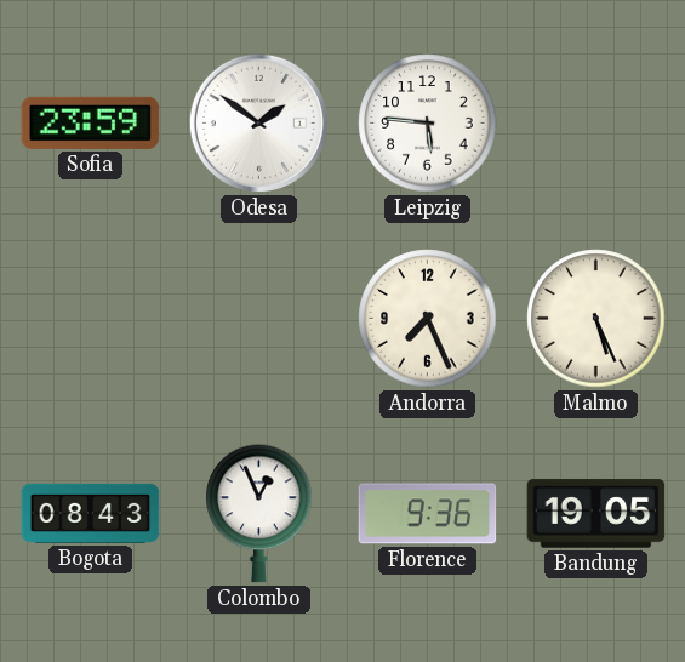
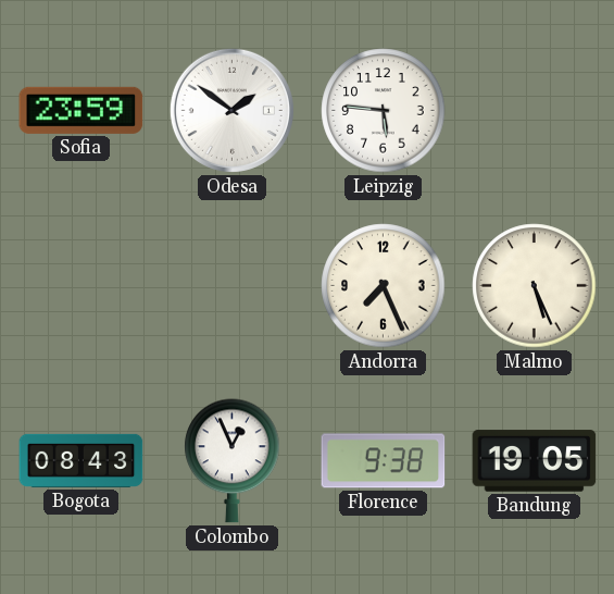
Florence: 9:36 -> 9:38 (384, 461)
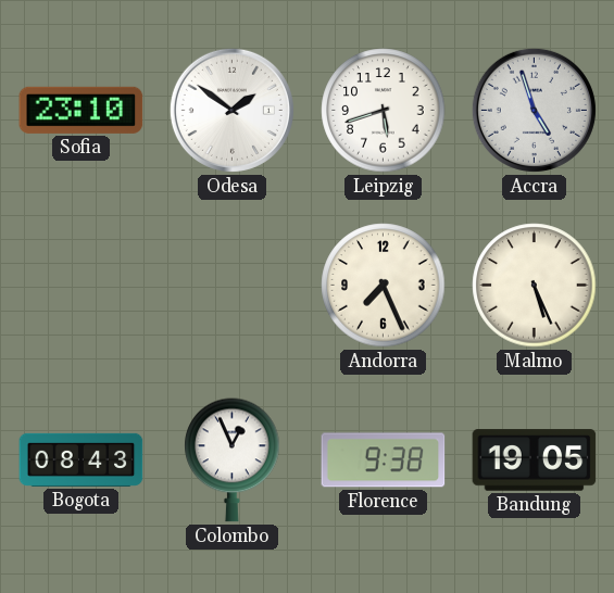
Sofia: 23:59 -> 23:10 (82, 110)
Leipzig: 5:46 -> 5:42 (384, 111)
Accra: none -> 4:57 (534, 110)
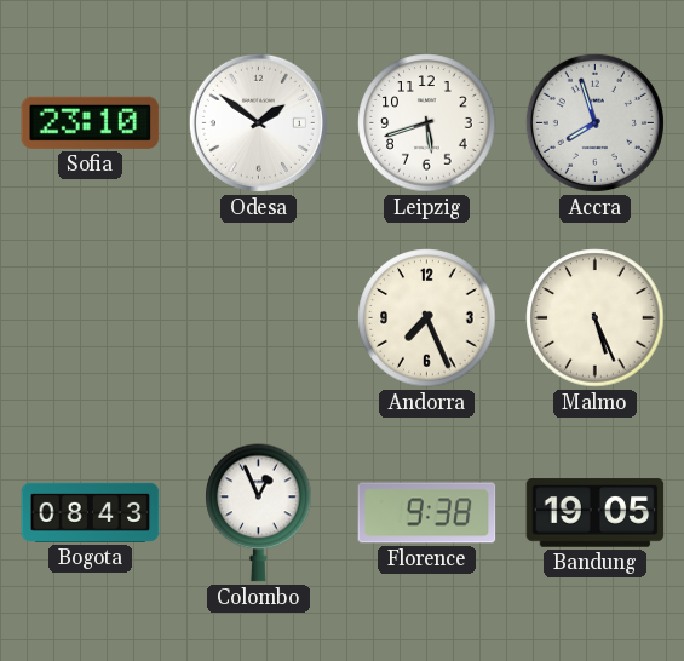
Accra: 4:57 -> 7:57 (594, 122)
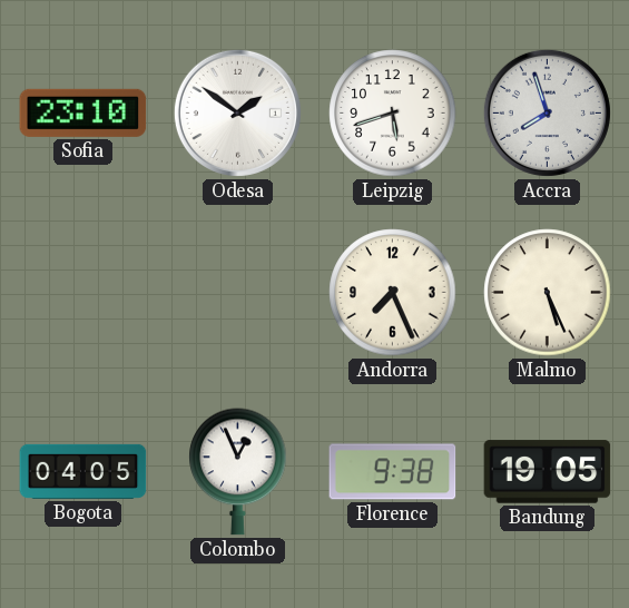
Bogota: 08:43 -> 04:05 (83, 471)
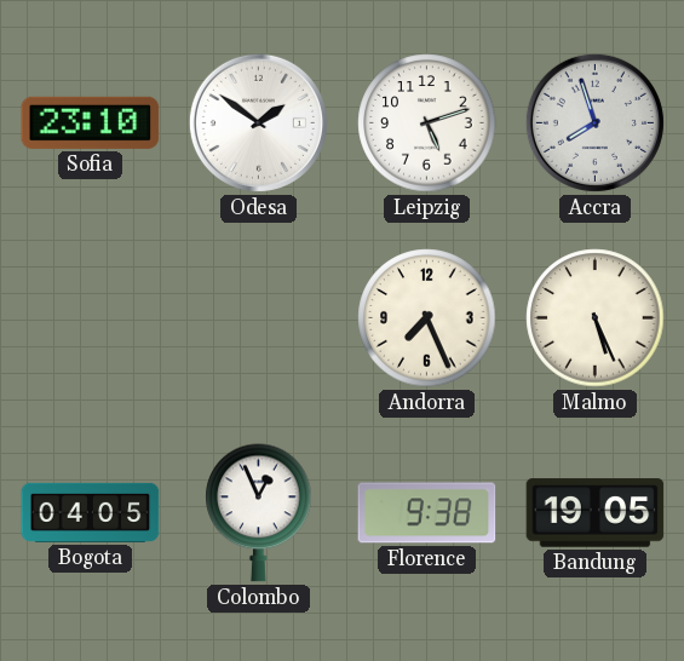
Leipzig: 5:42 -> 5:12 (427, 123)
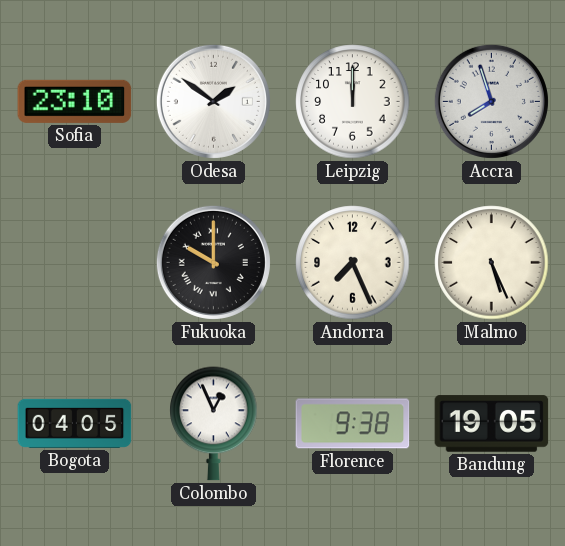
Leipzig: 5:12 -> 12:00 (353, 102)
Fukuoka: none -> 10:00 (213, 262)
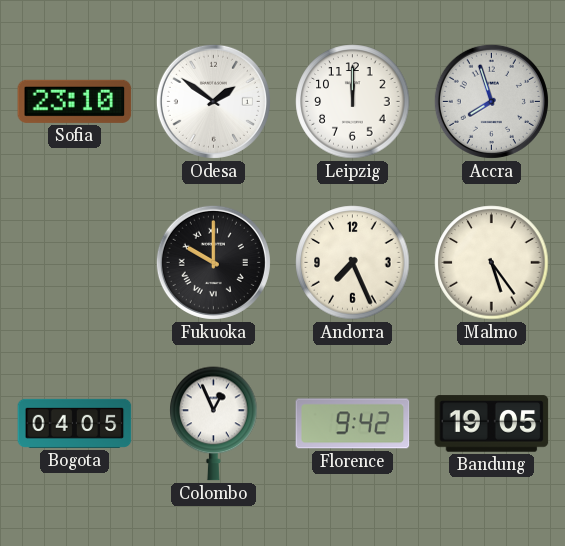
Malmo: 5:26 -> 5:24 (492, 263)
Florence: 9:38 -> 9:42 (353, 424)
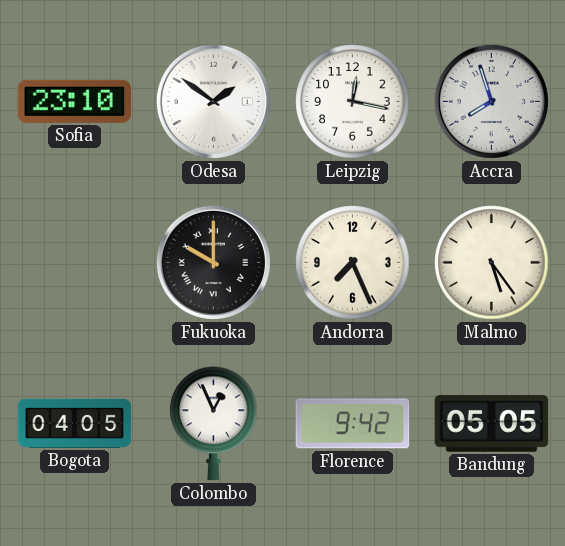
Leipzig: 12:00 -> 12:17 (353, 102)
Bandung: 19:05 -> 05:05 (492, 424)
